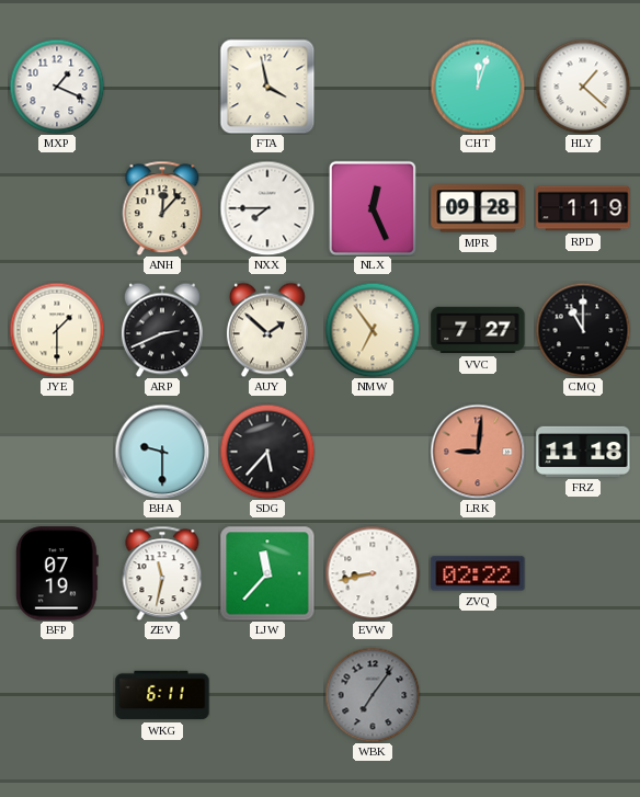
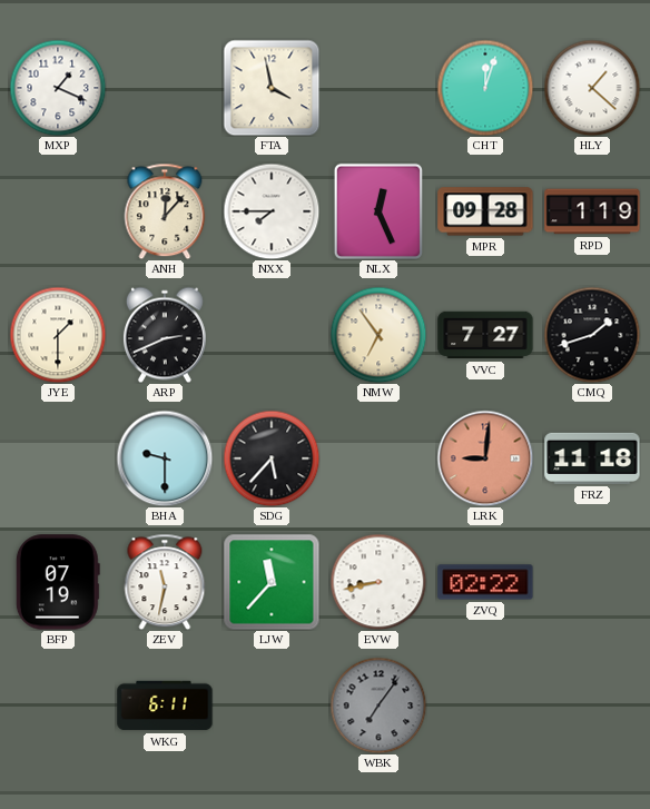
AUY: 1:52 -> none (267, 330)
CMQ: 11:00 -> 1:42 (592, 335)
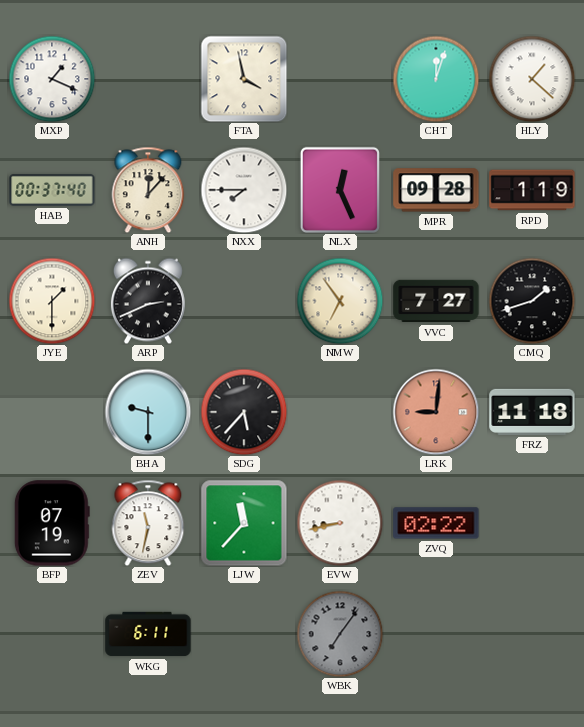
HAB: none -> 00:37 (52, 190)
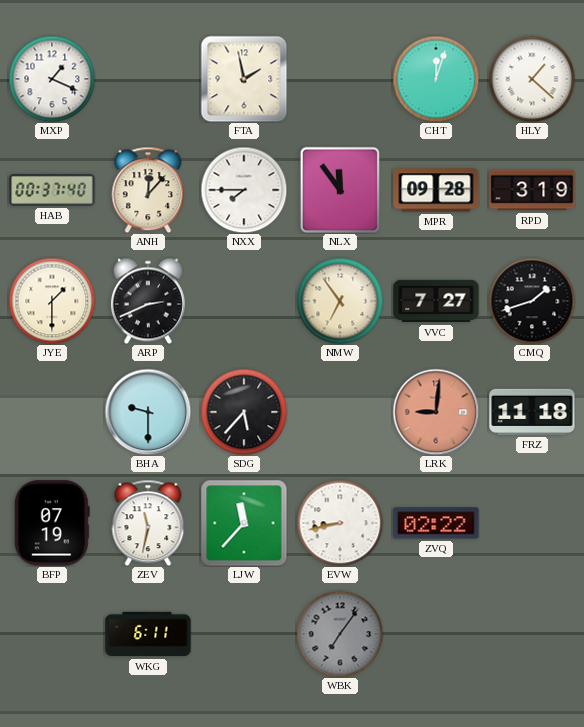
FTA: 3:58 -> 1:58 (244, 79)
NLX: 12:26 -> 11:54 (339, 189)
RPD: 1:19 -> 3:19 (532, 190)
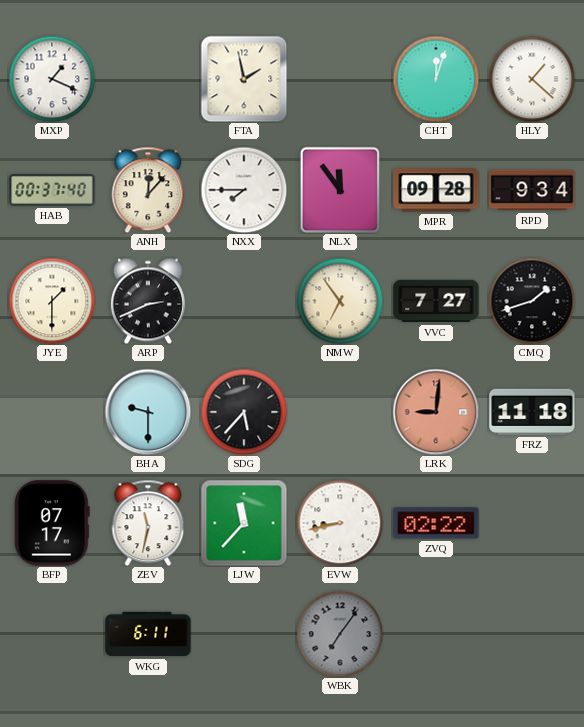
RPD: 3:19 -> 9:34 (532, 190)
BFP: 07:19 -> 07:17 (52, 523)
